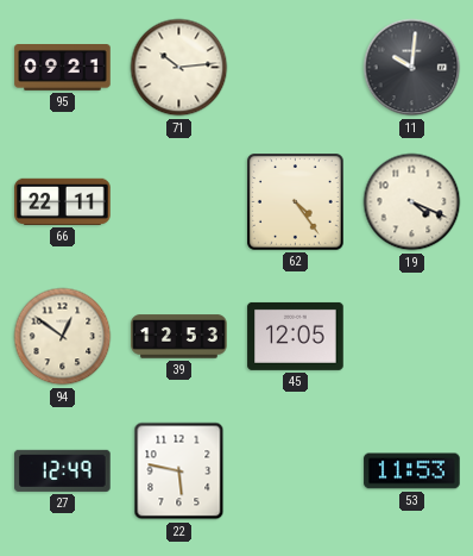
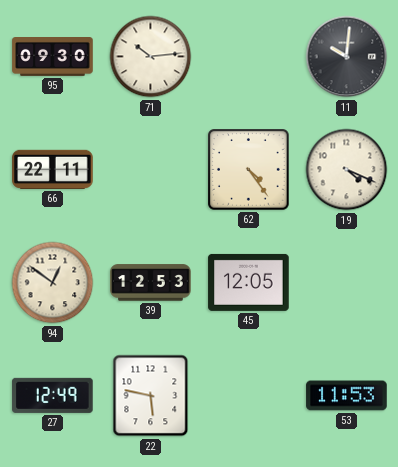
95: 09:21 -> 09:30 (53, 57)
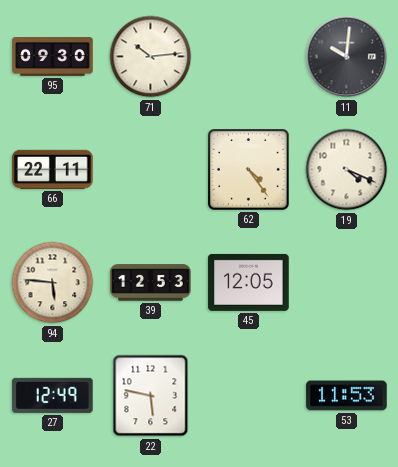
94: 12:51 -> 5:46 (53, 283)
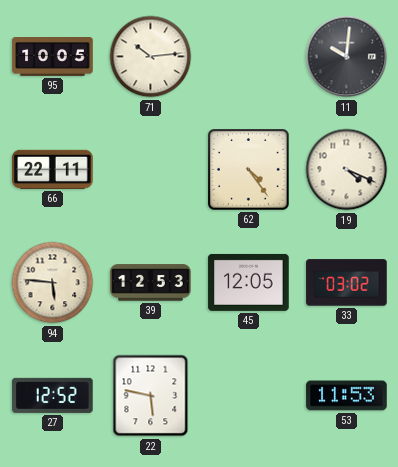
95: 09:30 -> 10:05 (53, 57)
33: none -> 03:02 (347, 283)
27: 12:49 -> 12:52 (53, 395)
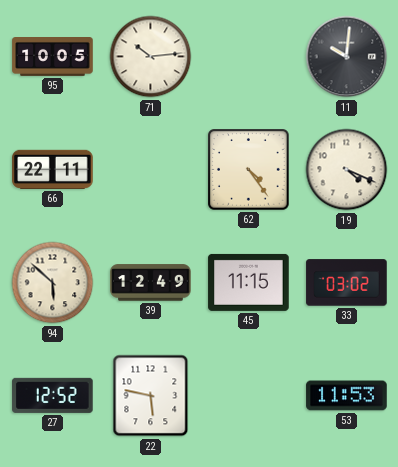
94: 5:46 -> 5:52 (53, 283)
39: 12:53 -> 12:49 (151, 283)
45: 12:05 -> 11:15 (249, 282)
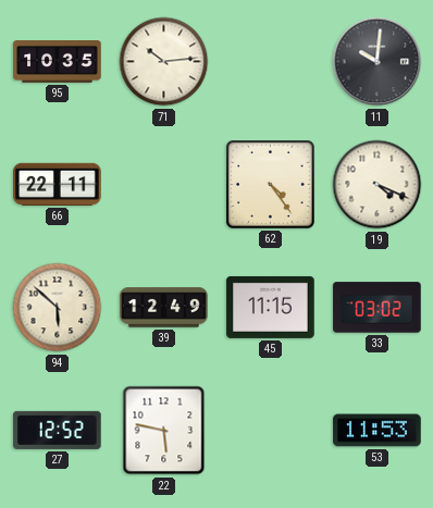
95: 10:05 -> 10:35 (58, 62)
